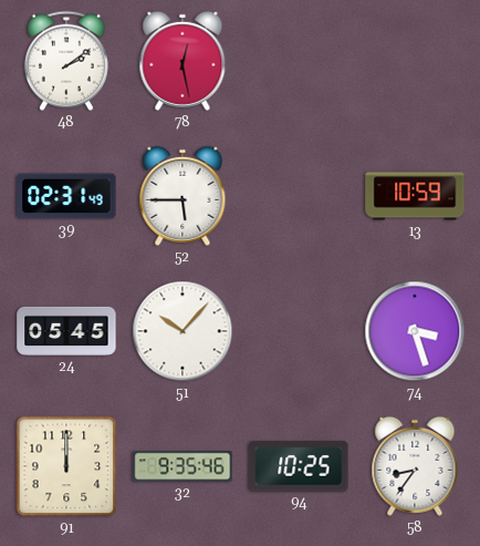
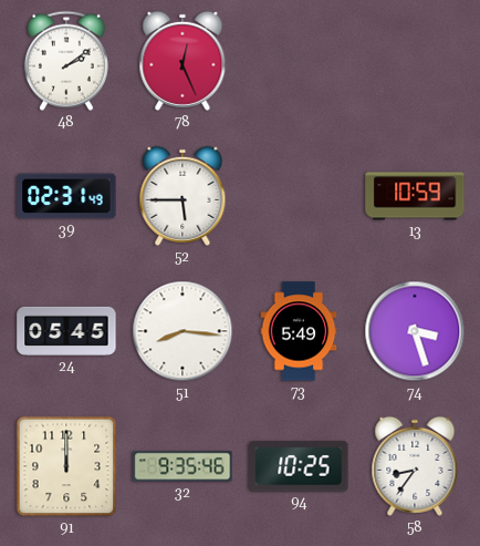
78: 12:28 -> 12:26 (182, 61)
51: 10:07 -> 8:16 (182, 331)
73: none -> 5:49 (299, 331)
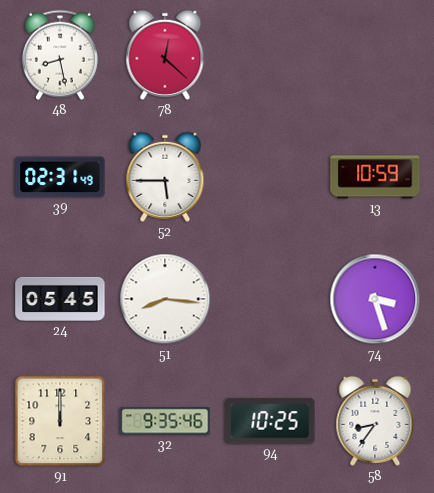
48: 2:09 -> 8:28 (60, 55)
78: 12:26 -> 12:22 (165, 55)
73: 5:49 -> none (299, 331)
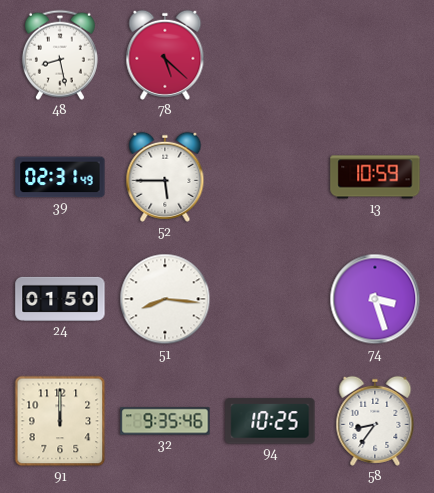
78: 12:22 -> 5:22 (165, 55)
24: 05:45 -> 01:50 (60, 299)
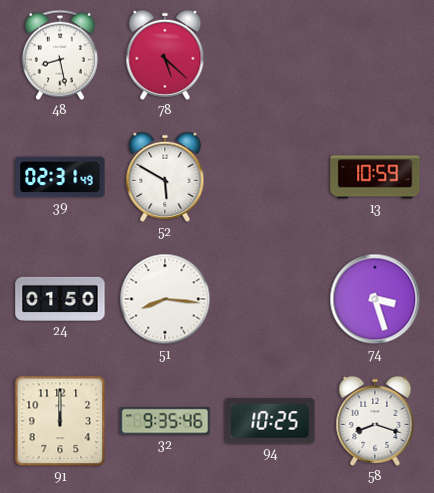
52: 5:45 -> 5:50 (165, 177)
58: 8:36 -> 8:18 (375, 421)
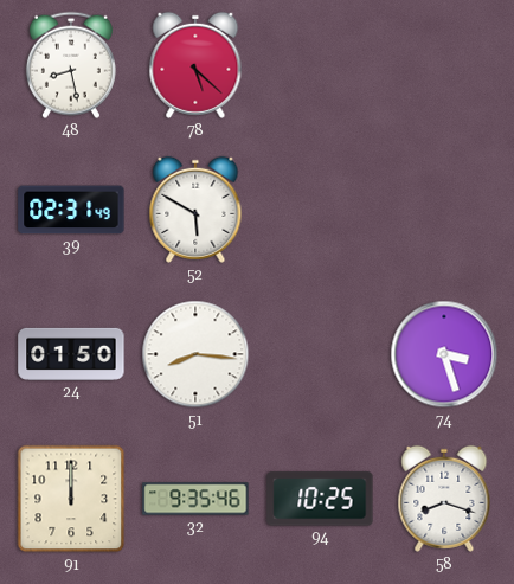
13: 10:59 -> none (375, 177)
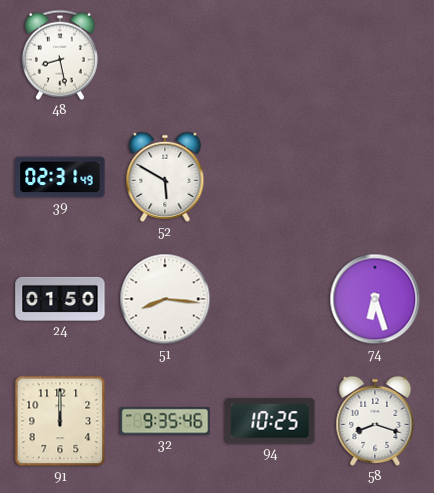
78: 5:22 -> none (195, 65)
74: 3:27 -> 6:27 (375, 299)
